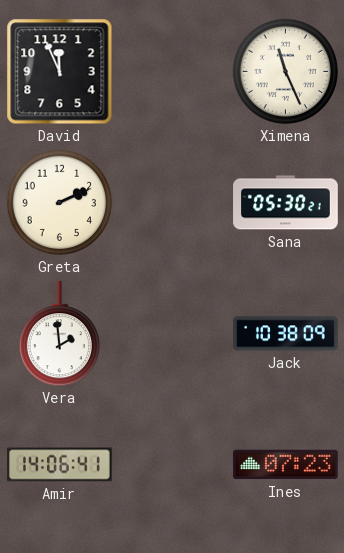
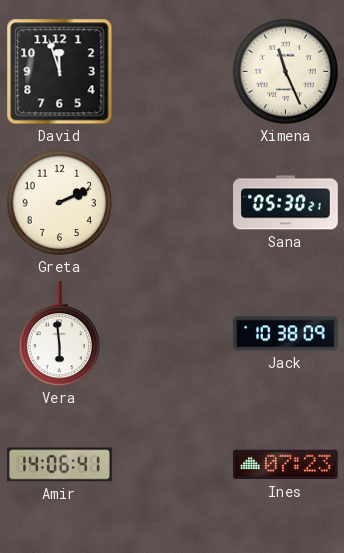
David: 11:56 -> 11:57 (60, 72)
Vera: 1:59 -> 5:59 (59, 334)
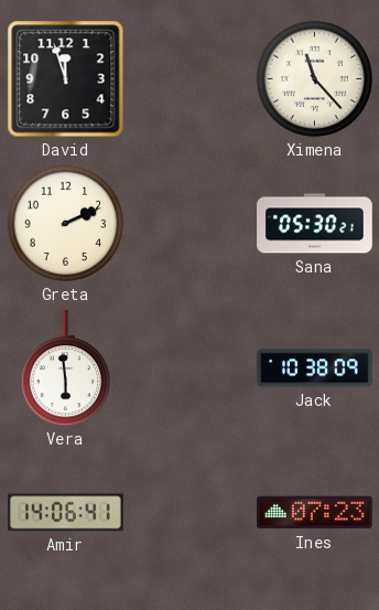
Ximena: 11:26 -> 11:23 (315, 79)
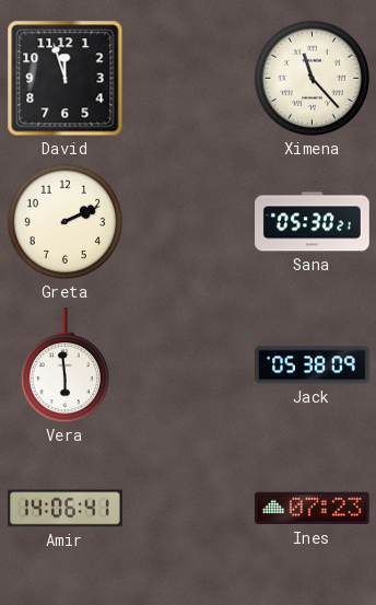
Jack: 10:38 -> 05:38 (313, 365)
